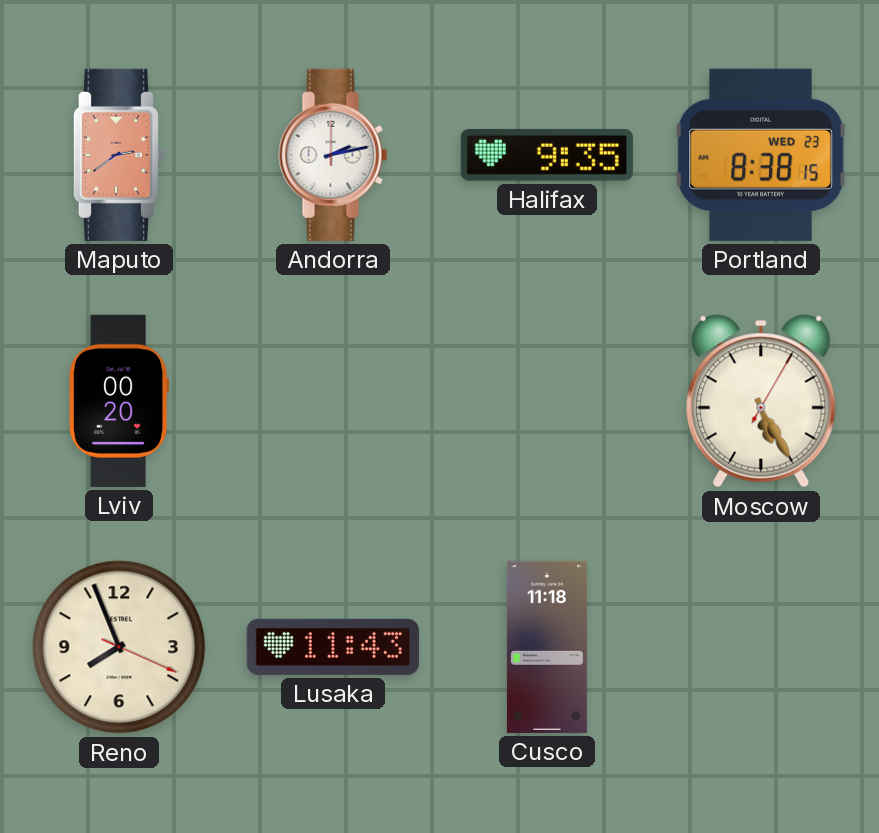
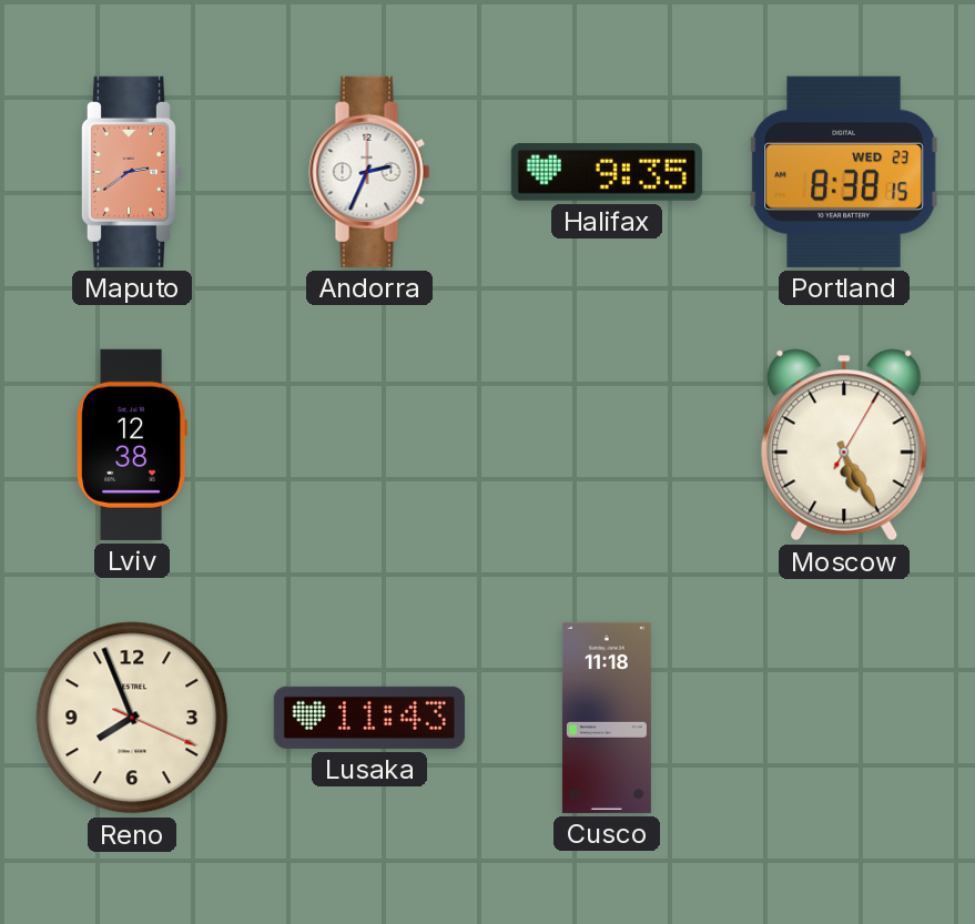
Andorra: 2:13 -> 2:34 (369, 172)
Lviv: 00:20 -> 12:38 (131, 445)
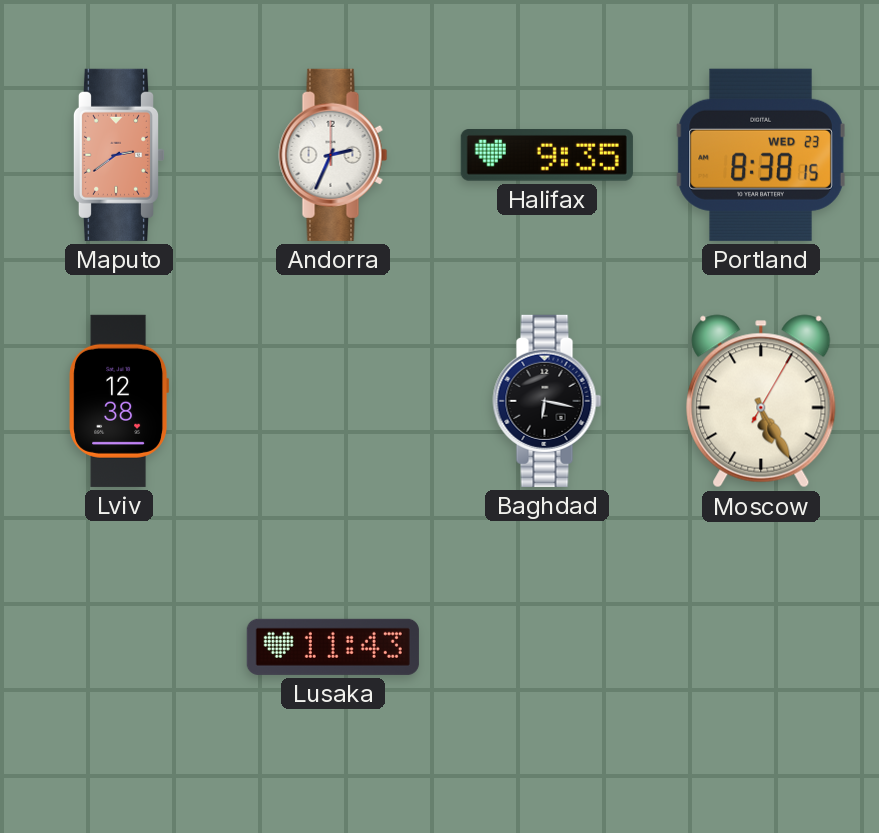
Baghdad: none -> 6:17 (547, 401)
Reno: 7:56 -> none (132, 718)
Cusco: 11:18 -> none (607, 718)
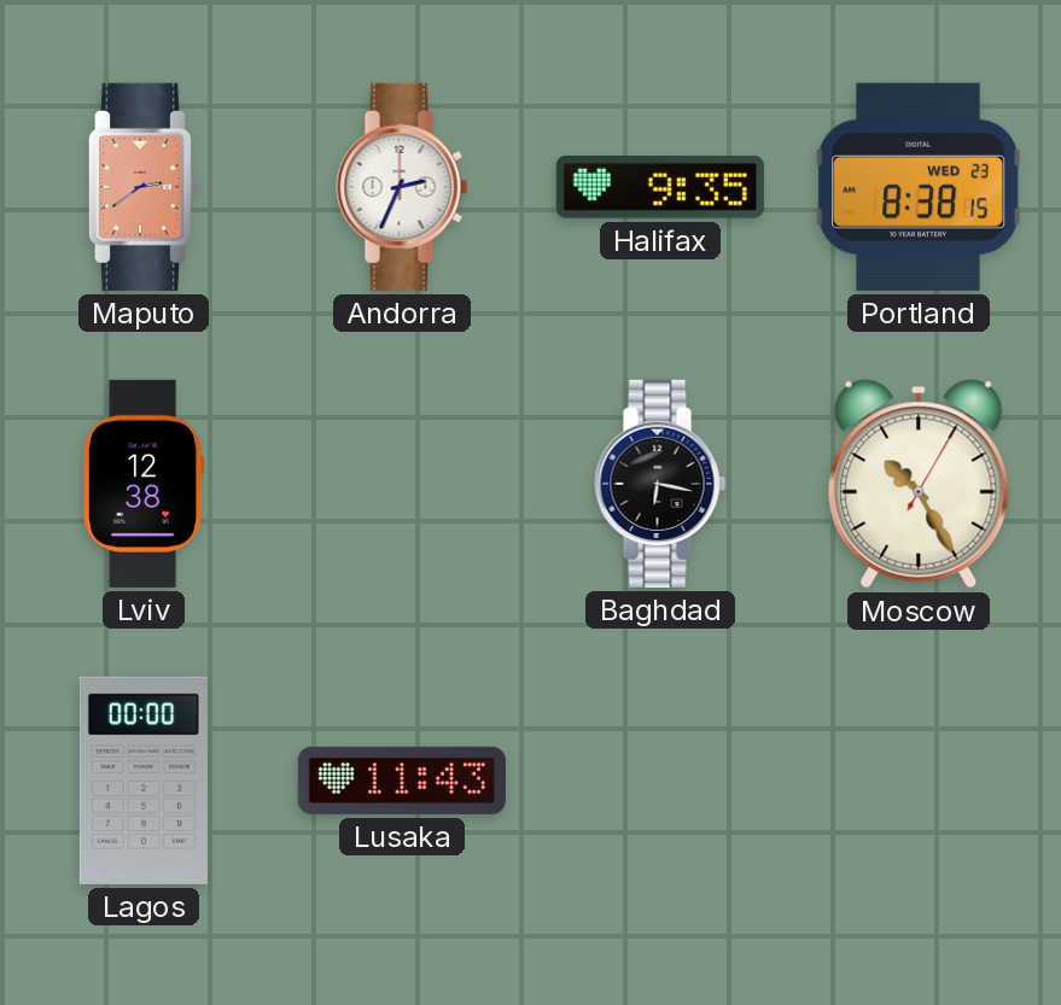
Moscow: 5:25 -> 10:25 (919, 484)
Lagos: none -> 00:00 (144, 781)
